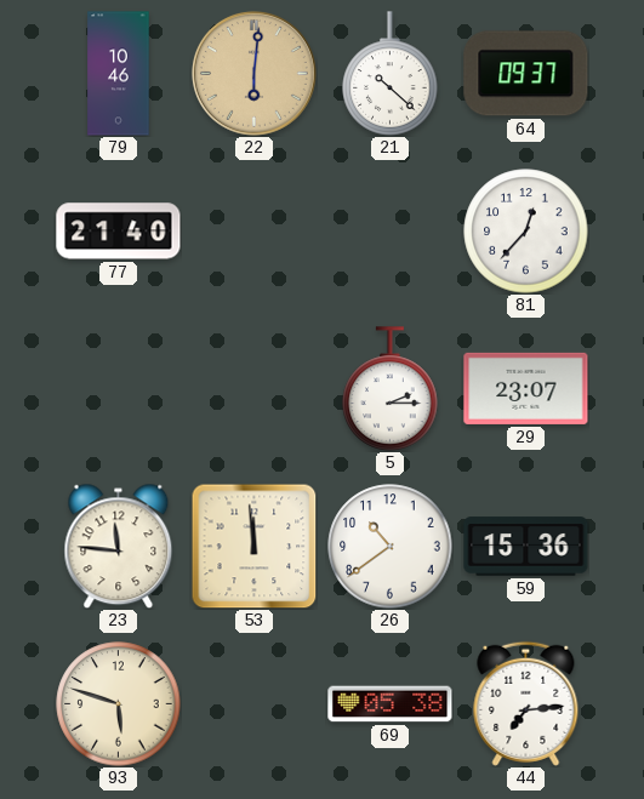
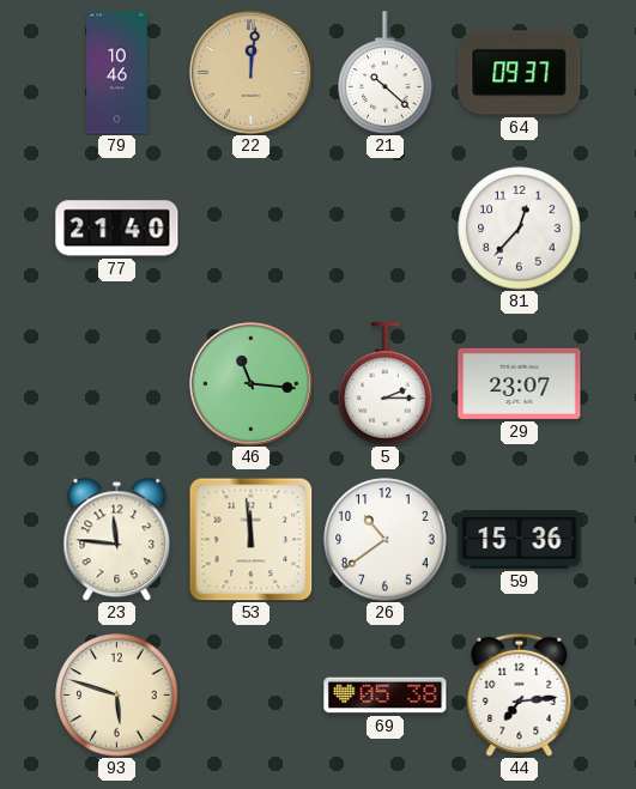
22: 6:01 -> 12:01 (250, 72)
46: none -> 11:16 (250, 383)
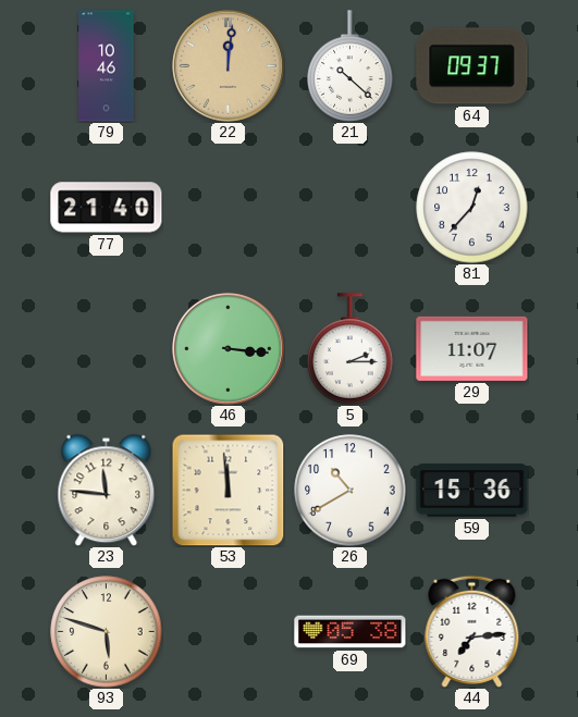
46: 11:16 -> 3:16 (227, 348)
29: 23:07 -> 11:07 (472, 348)
26: 10:39 -> 10:40 (351, 491)
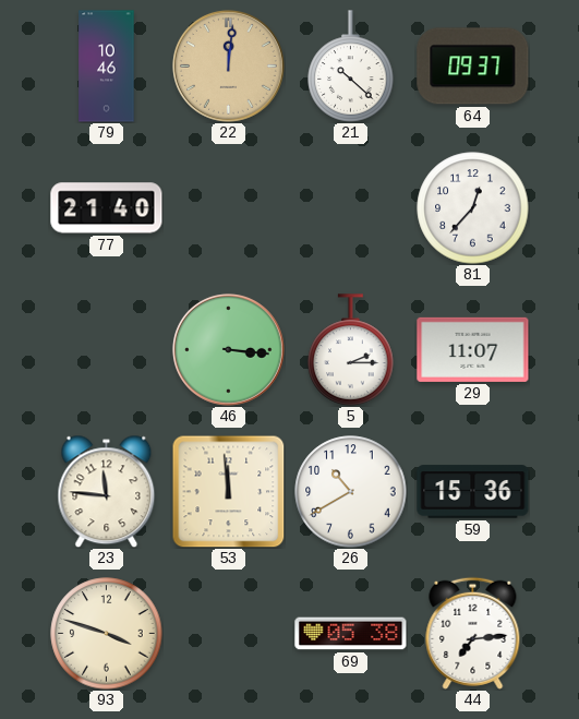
93: 5:48 -> 3:48 (107, 634)
